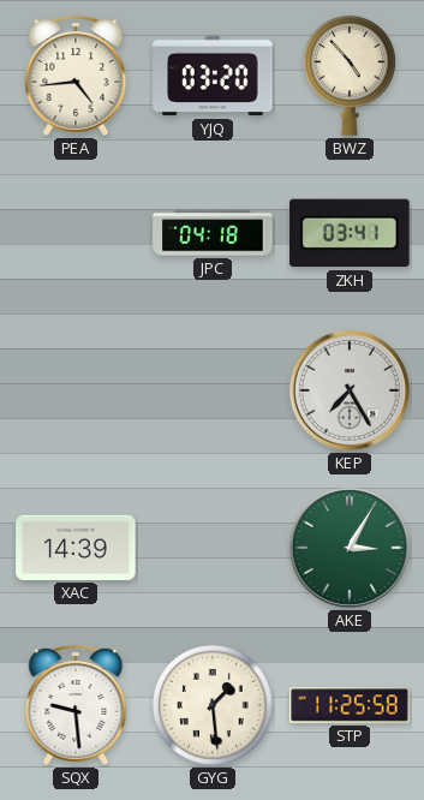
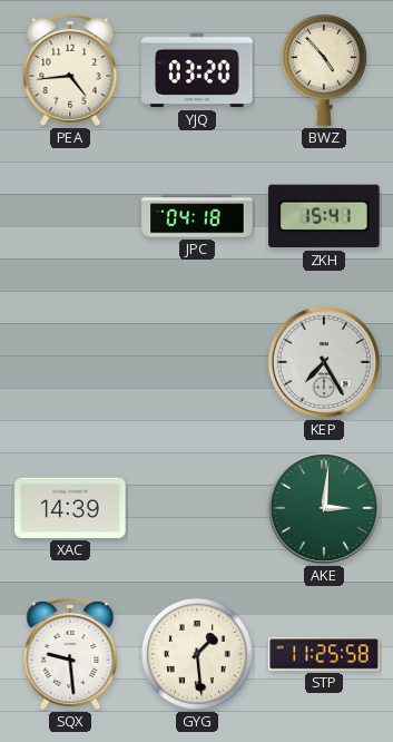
ZKH: 03:41 -> 15:41 (324, 216)
AKE: 3:05 -> 3:01 (324, 508)
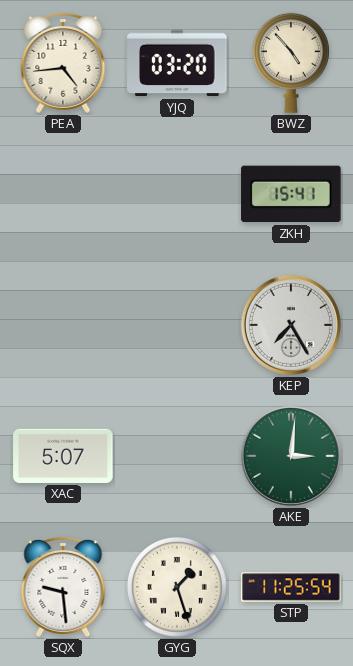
JPC: 04:18 -> none (197, 216)
XAC: 14:39 -> 5:07 (63, 456)
GYG: 1:29 -> 1:27 (177, 587)
STP: 11:25:58 -> 11:25:54 (291, 587)
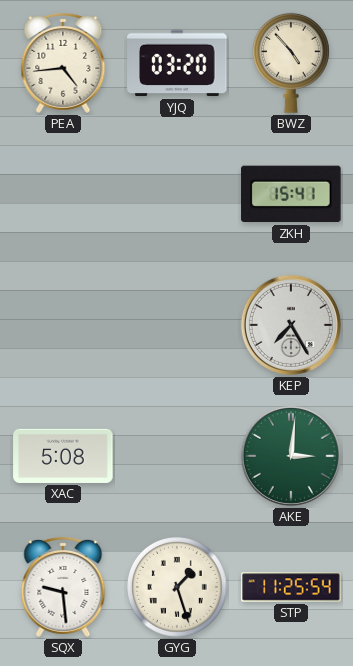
XAC: 5:07 -> 5:08 (63, 456)
